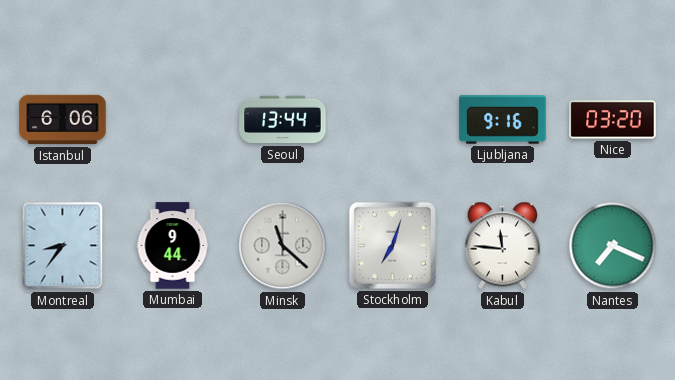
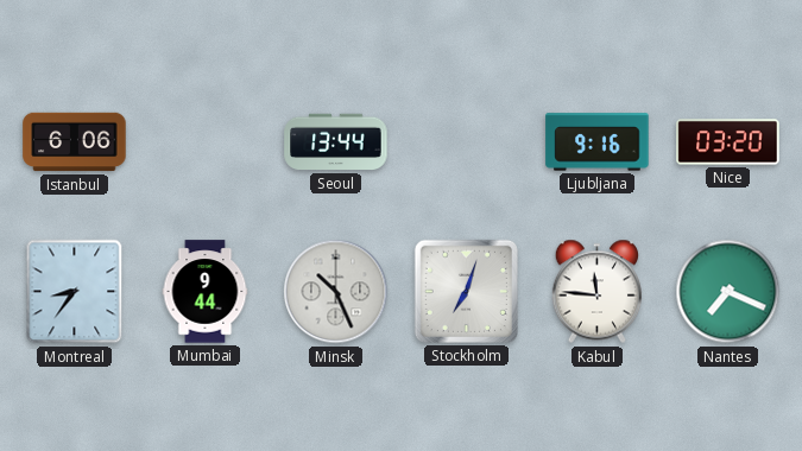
Minsk: 11:22 -> 10:26 (336, 292)
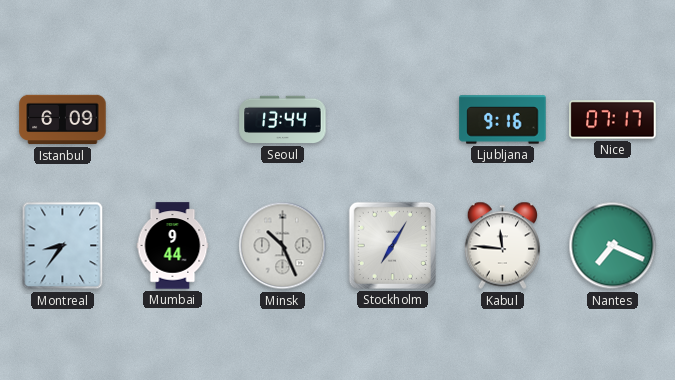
Istanbul: 6:06 -> 6:09 (63, 120)
Nice: 03:20 -> 07:17 (613, 120)
Stockholm: 7:03 -> 7:05 (392, 245)
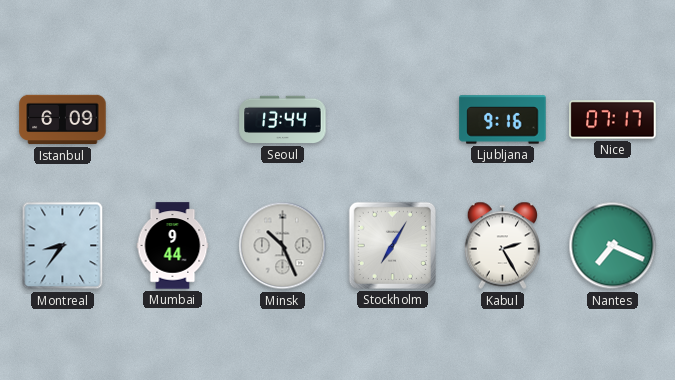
Kabul: 11:46 -> 2:25 (502, 246)
